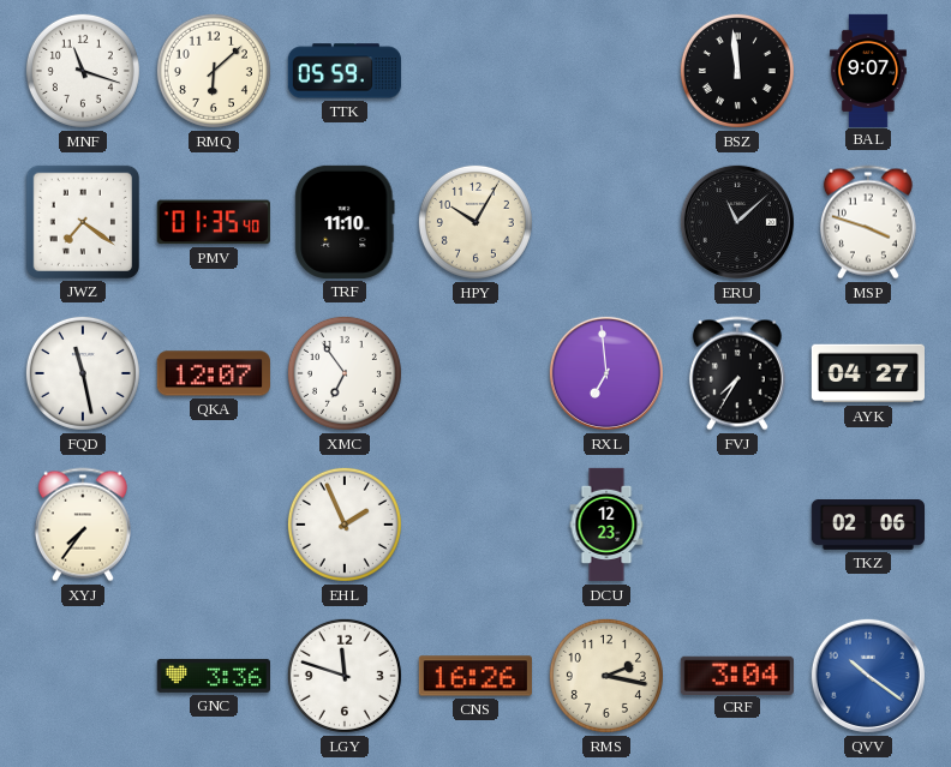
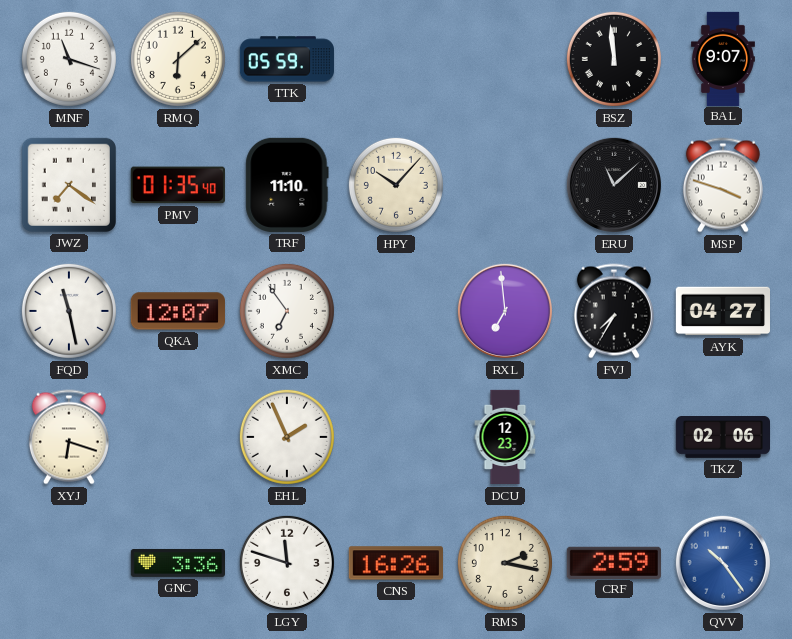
HPY: 10:05 -> 10:07 (396, 185)
XYJ: 7:36 -> 6:18 (69, 437)
CRF: 3:04 -> 2:59 (614, 562)
QVV: 10:21 -> 10:24 (723, 563)
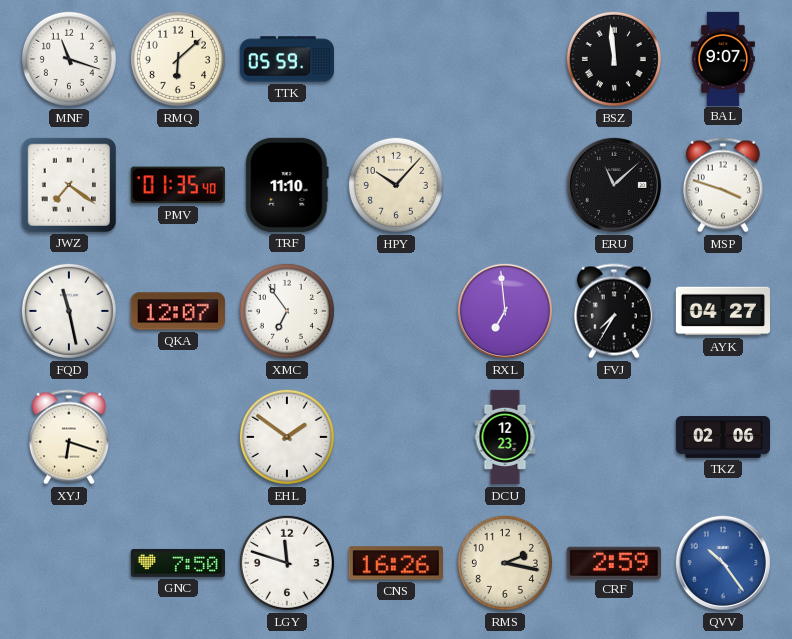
EHL: 1:56 -> 1:51 (287, 437)
GNC: 3:36 -> 7:50 (177, 563)
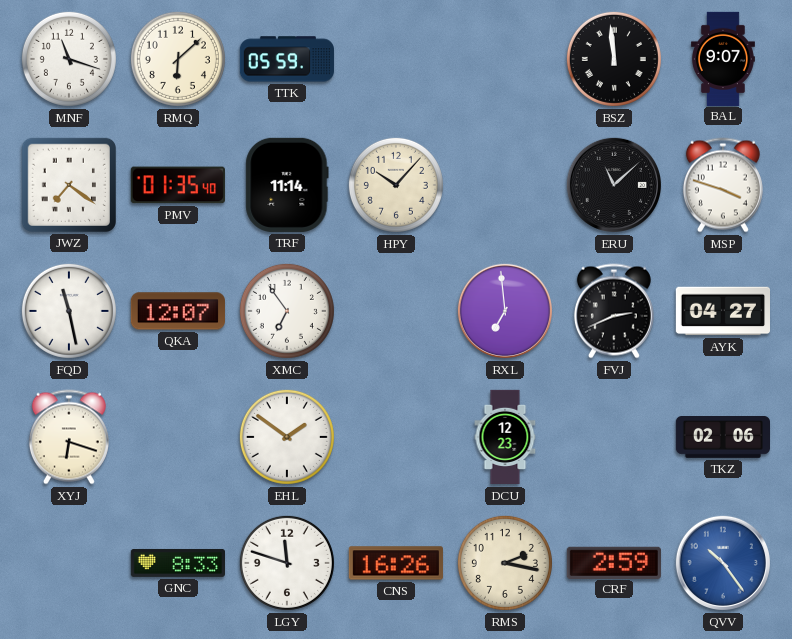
TRF: 11:10 -> 11:14 (287, 185)
FVJ: 7:35 -> 2:41 (614, 311)
GNC: 7:50 -> 8:33 (177, 563)
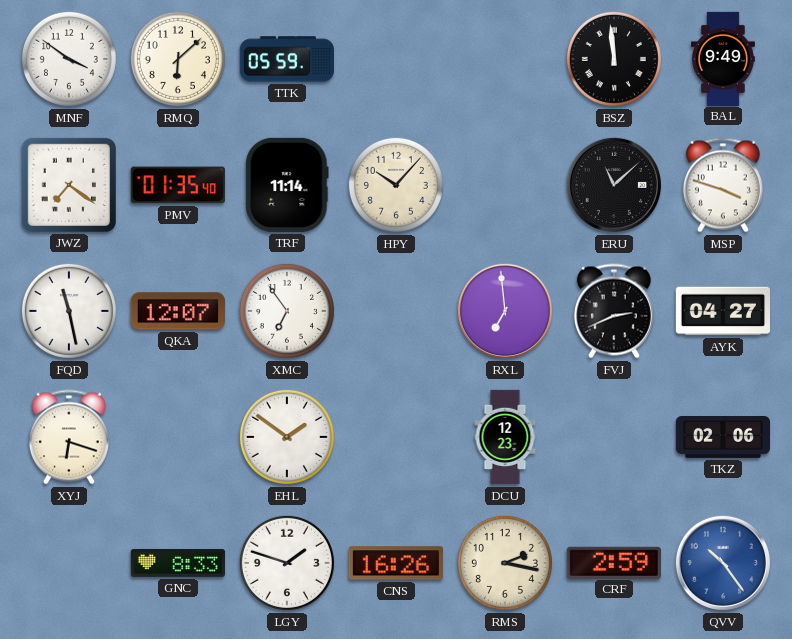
MNF: 11:18 -> 3:51 (69, 59)
BAL: 9:07 -> 9:49 (723, 58)
LGY: 11:48 -> 1:48 (287, 563)
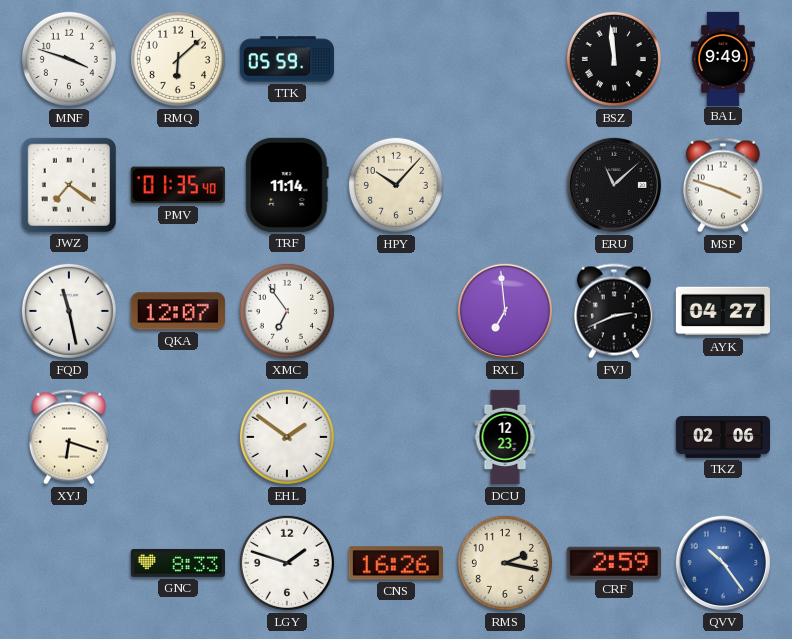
MNF: 3:51 -> 3:48 (69, 59)
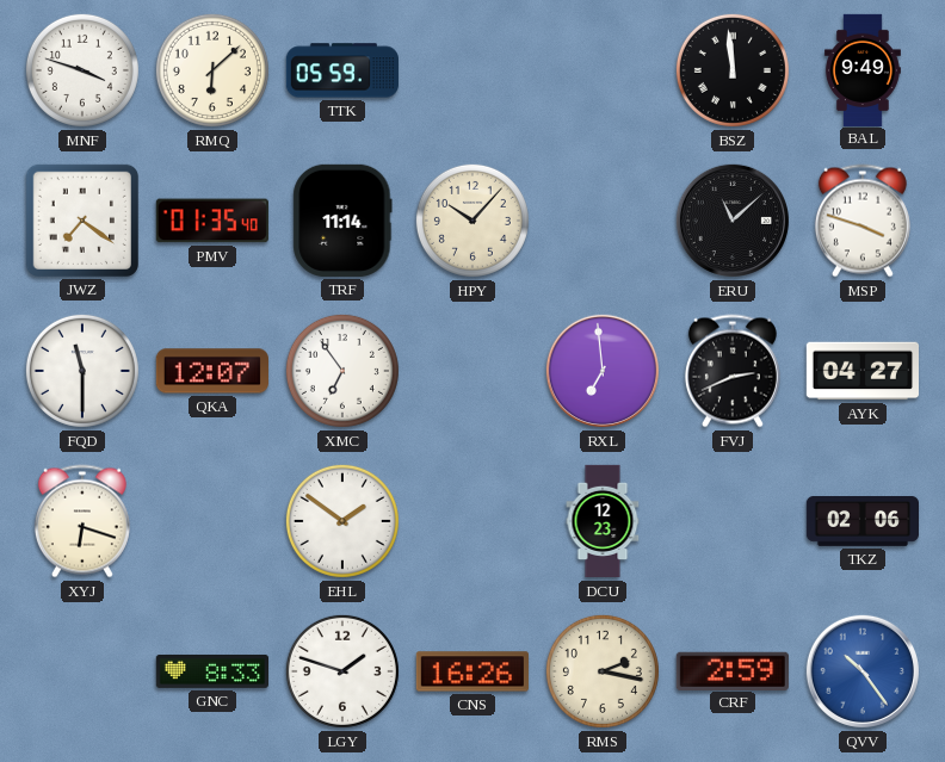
FQD: 11:28 -> 11:30 (82, 371)
